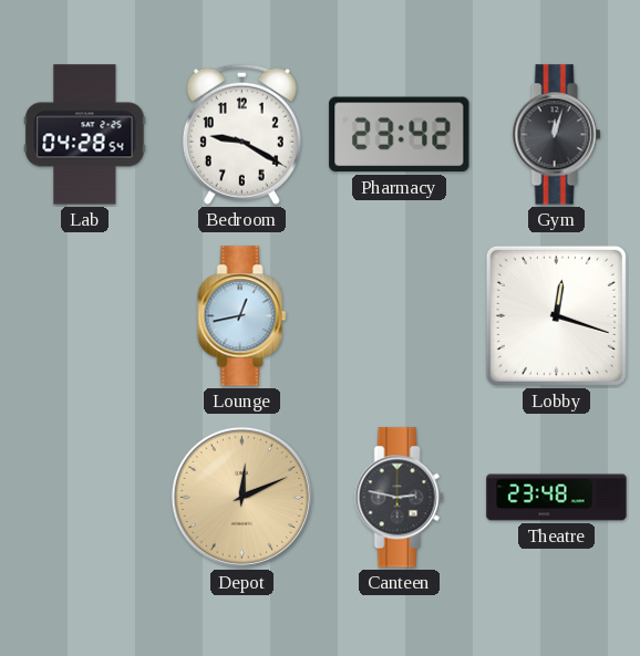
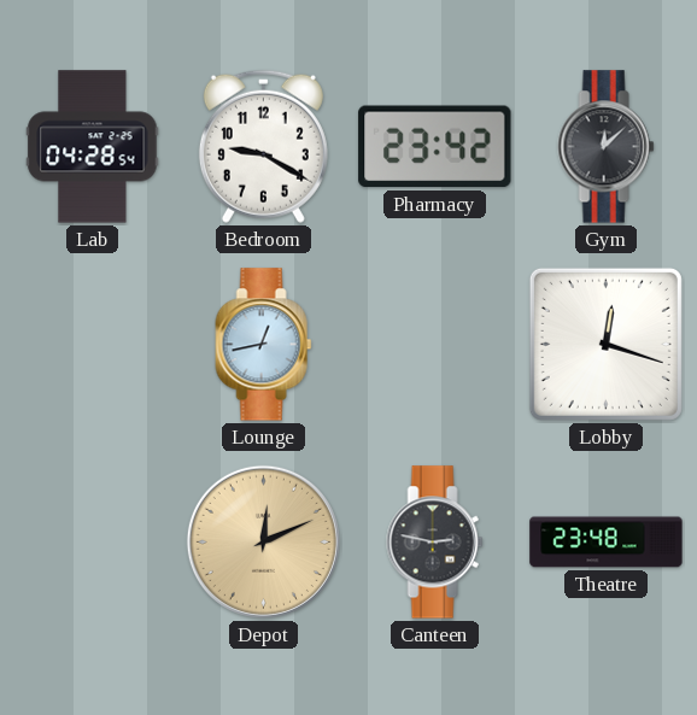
Gym: 12:03 -> 12:08 (607, 147)
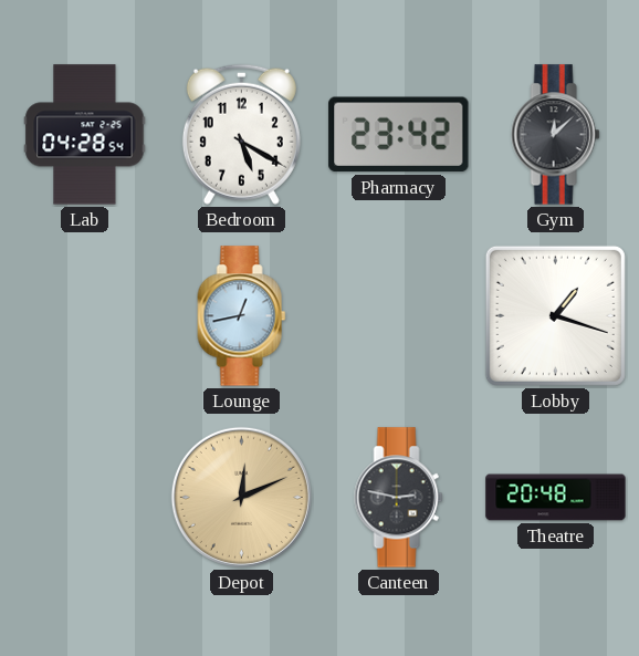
Bedroom: 9:20 -> 5:20 (241, 134)
Lobby: 12:18 -> 1:18 (555, 315)
Theatre: 23:48 -> 20:48 (556, 498)
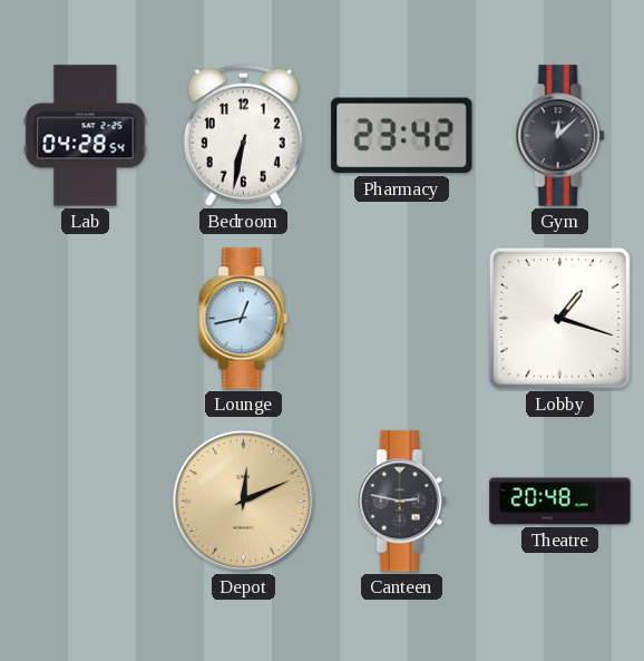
Bedroom: 5:20 -> 6:32 (243, 135)
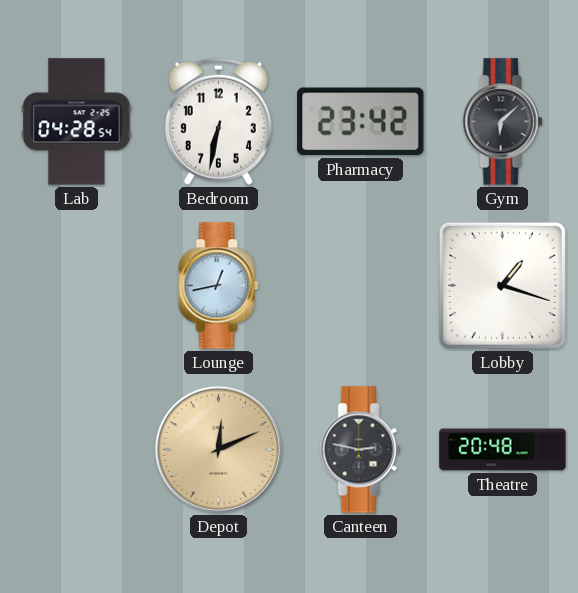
Gym: 12:08 -> 6:08 (503, 122)
